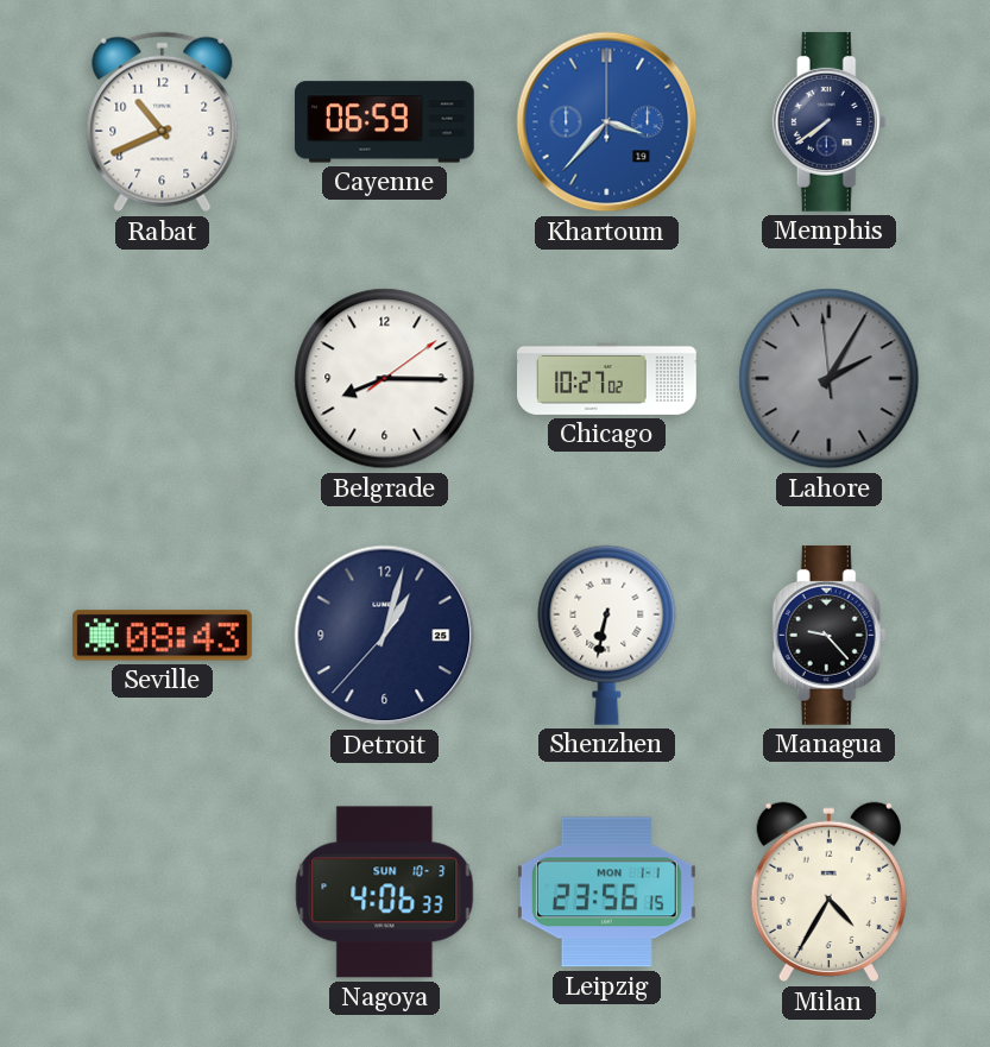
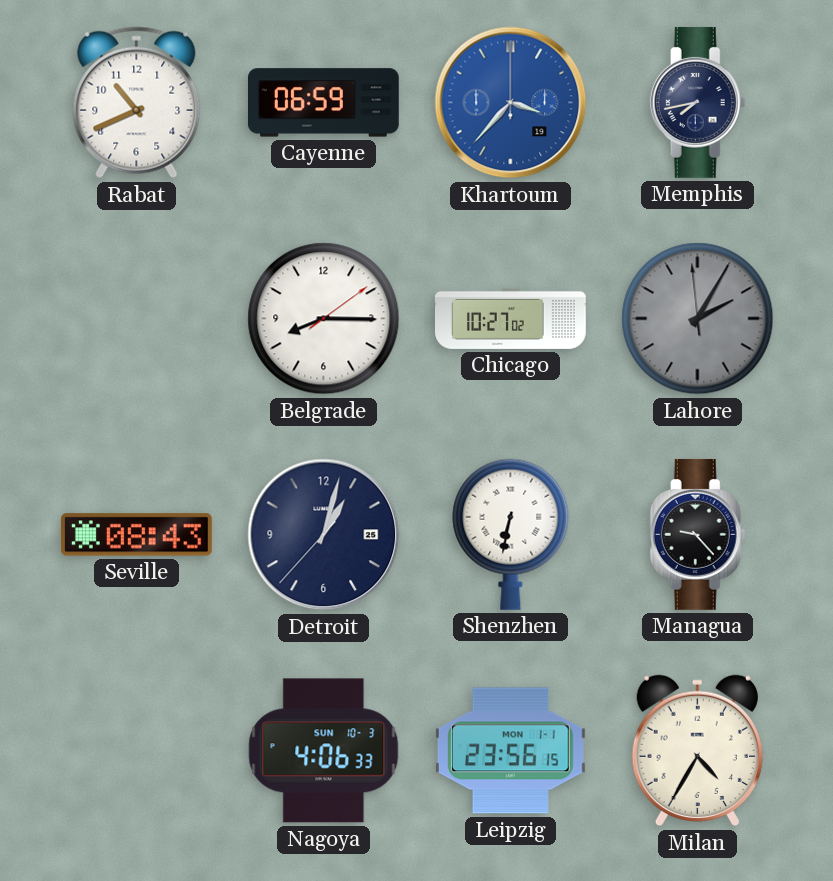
Memphis: 7:39 -> 7:43 (698, 102)
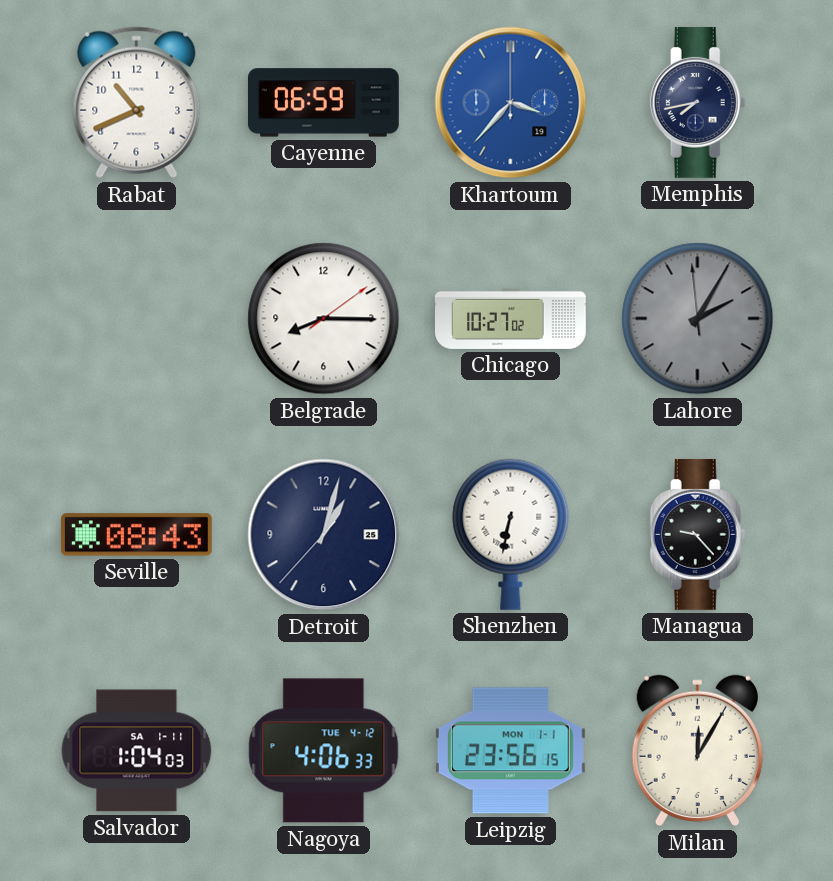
Salvador: none -> 1:04 (137, 751)
Nagoya date: SUN 10-3 -> TUE 4-12 (324, 751)
Milan: 4:35 -> 12:05 (697, 751)
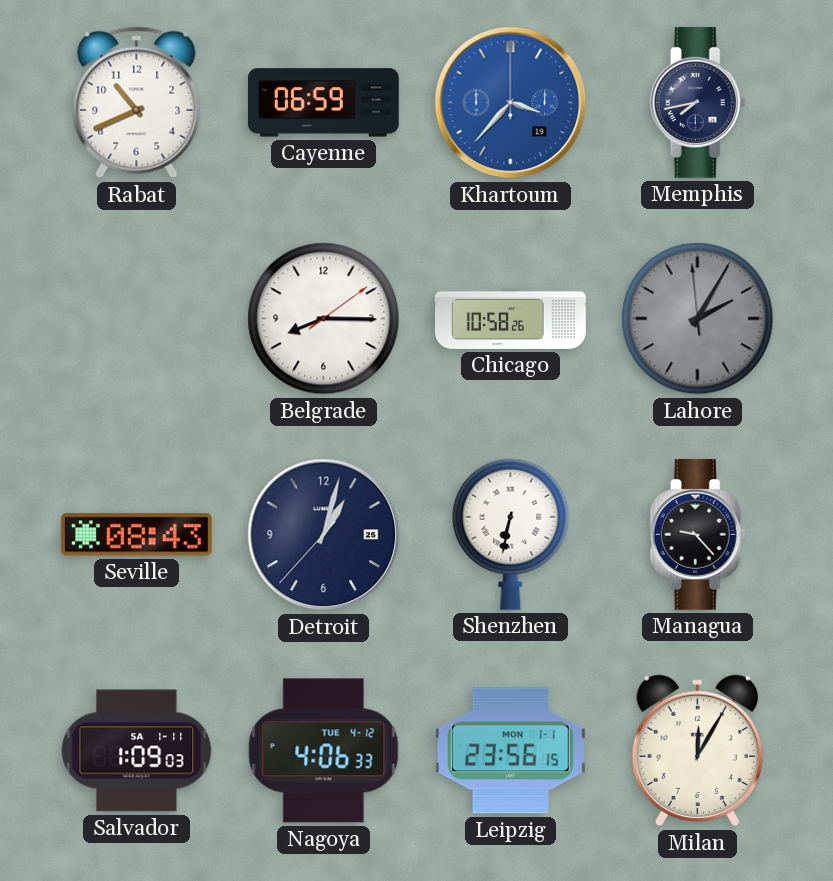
Chicago: 10:27 -> 10:58 (511, 318)
Salvador: 1:04 -> 1:09 (137, 751)
